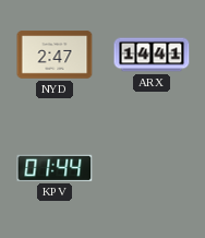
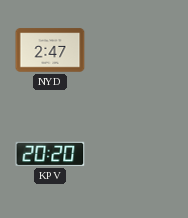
ARX: 14:41 -> none (152, 55)
KPV: 01:44 -> 20:20 (50, 154)
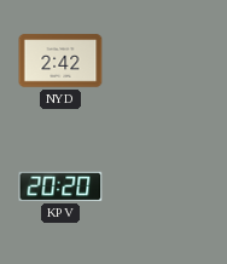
NYD: 2:47 -> 2:42 (60, 61)
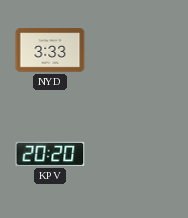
NYD: 2:42 -> 3:33 (50, 50)
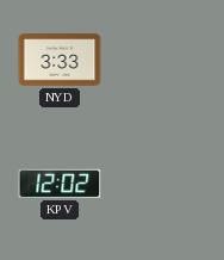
KPV: 20:20 -> 12:02 (60, 184)
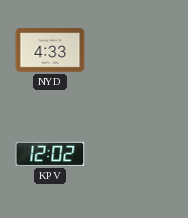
NYD: 3:33 -> 4:33 (50, 50)
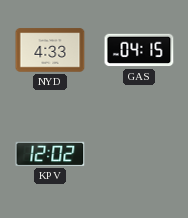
GAS: none -> 04:15 (139, 50)
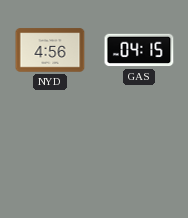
NYD: 4:33 -> 4:56 (50, 50)
KPV: 12:02 -> none (50, 154)
